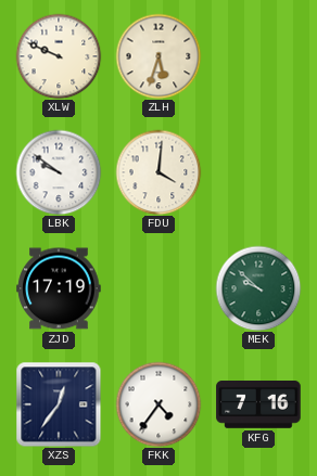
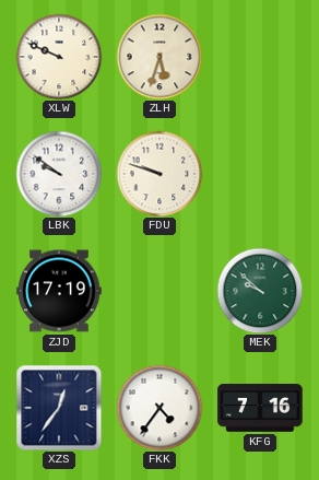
FDU: 4:01 -> 9:48 (159, 174)
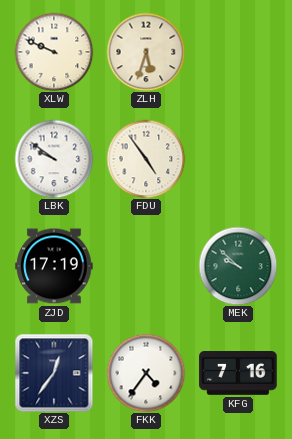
FDU: 9:48 -> 4:54 (146, 159)
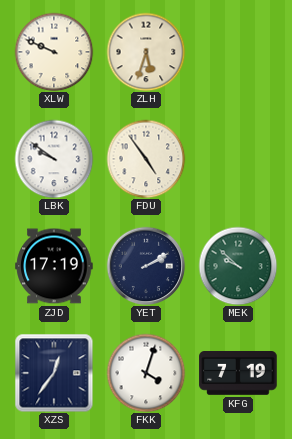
YET: none -> 2:10 (146, 266)
FKK: 4:36 -> 4:03 (146, 373)
KFG: 7:16 -> 7:19 (238, 374)
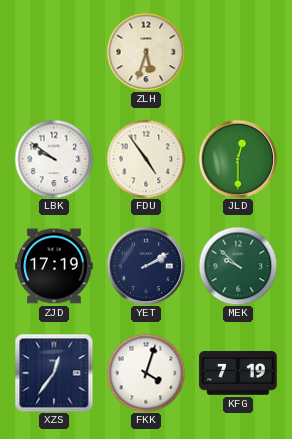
XLW: 9:49 -> none (54, 52)
JLD: none -> 12:30 (238, 159)
